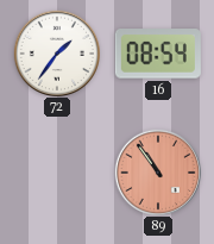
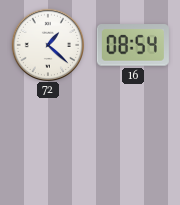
72: 1:36 -> 1:22 (47, 44)
89: 10:54 -> none (157, 171)
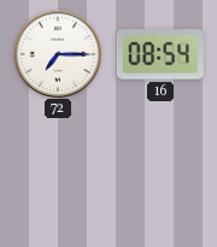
72: 1:22 -> 7:15 (57, 53)
